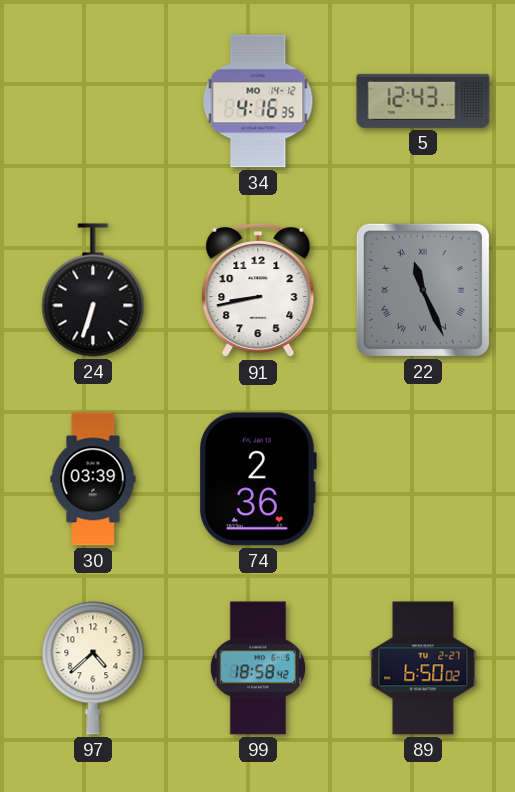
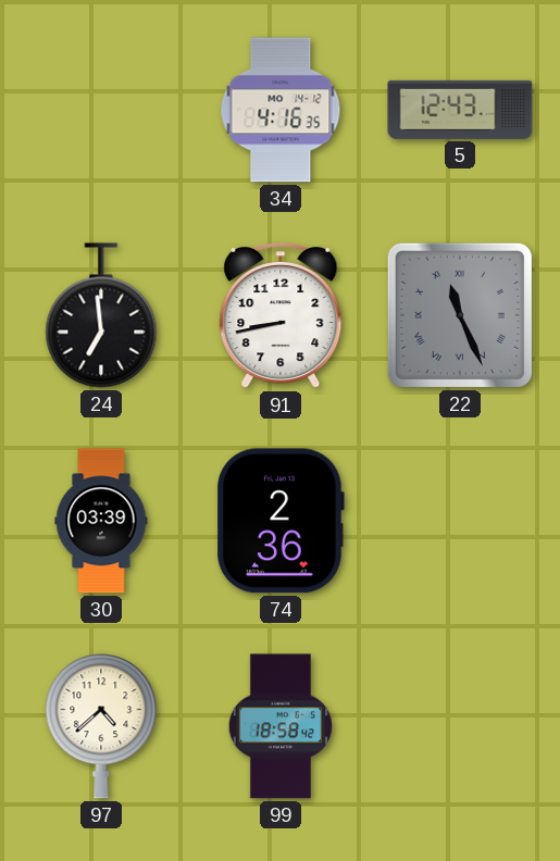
24: 6:33 -> 6:59 (101, 315)
89: 6:50 -> none (423, 668)
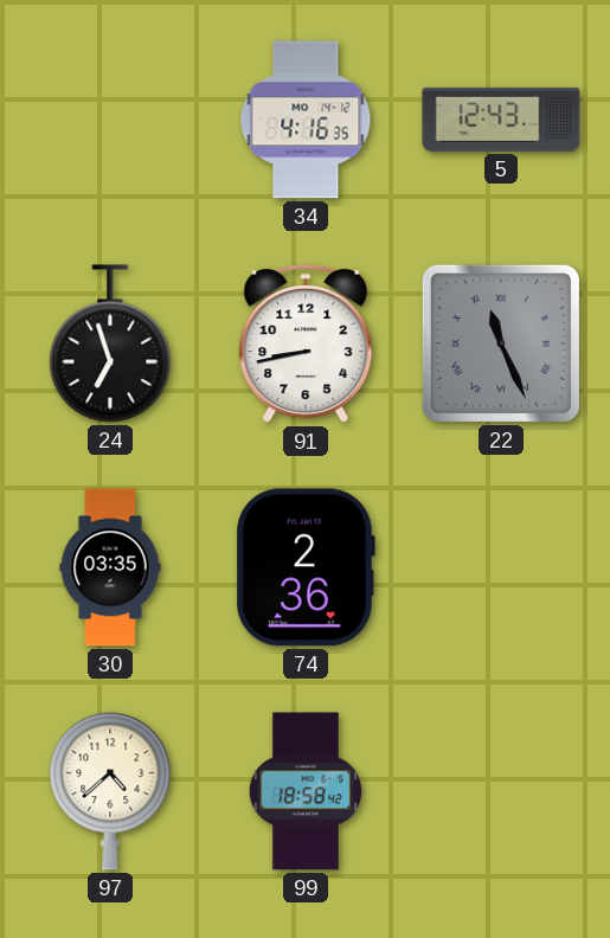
24: 6:59 -> 6:57 (110, 343)
30: 03:39 -> 03:35 (110, 567)
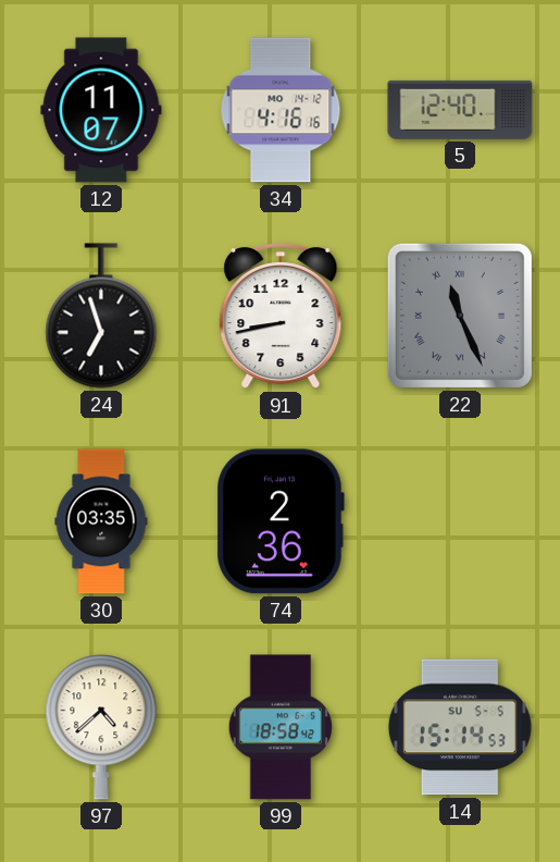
12: none -> 11:07 (101, 110)
34: 4:16:35 -> 4:16:16 (281, 110)
5: 12:43 -> 12:40 (460, 110)
14: none -> 15:14 (460, 727)
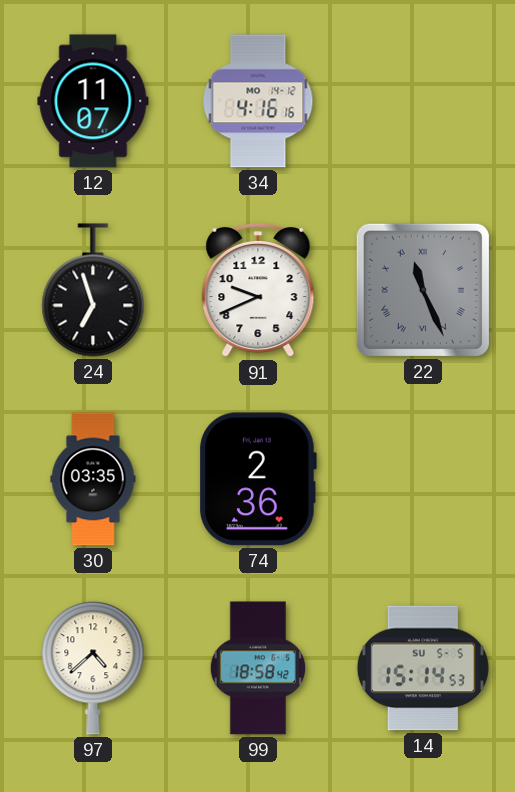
5: 12:40 -> none (460, 110)
91: 8:43 -> 9:41 (258, 291)
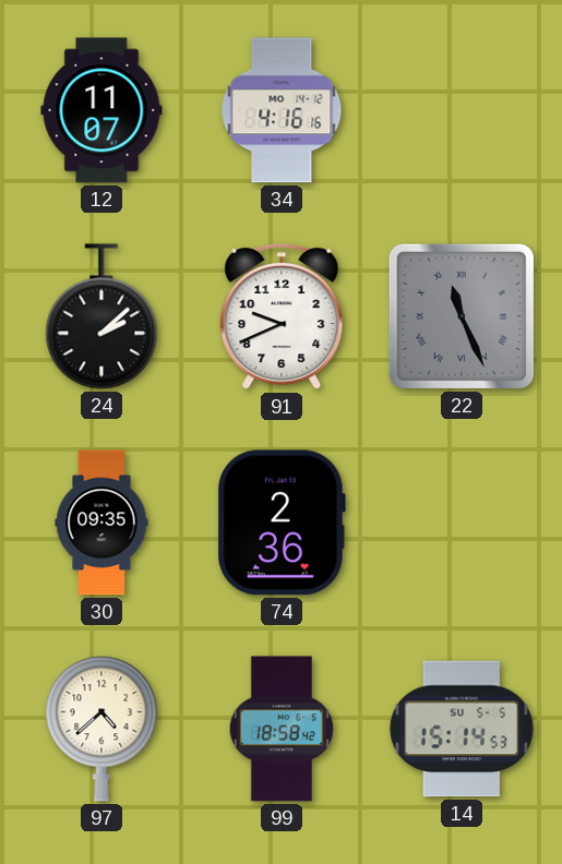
24: 6:57 -> 2:08 (101, 316)
30: 03:35 -> 09:35 (101, 523)
